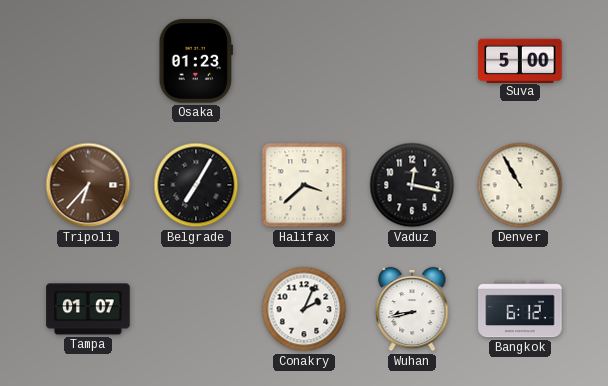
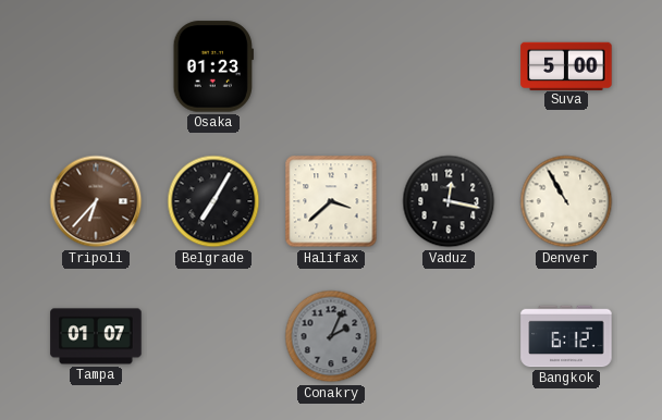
Conakry dial: white -> grey (331, 336)
Wuhan: 8:43 -> none (412, 309)
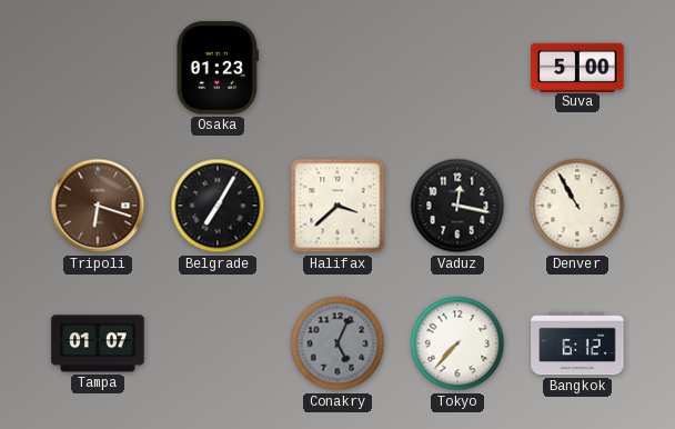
Tripoli: 6:37 -> 6:18 (98, 206)
Conakry: 2:04 -> 5:04 (337, 343)
Tokyo: none -> 7:37 (457, 343)
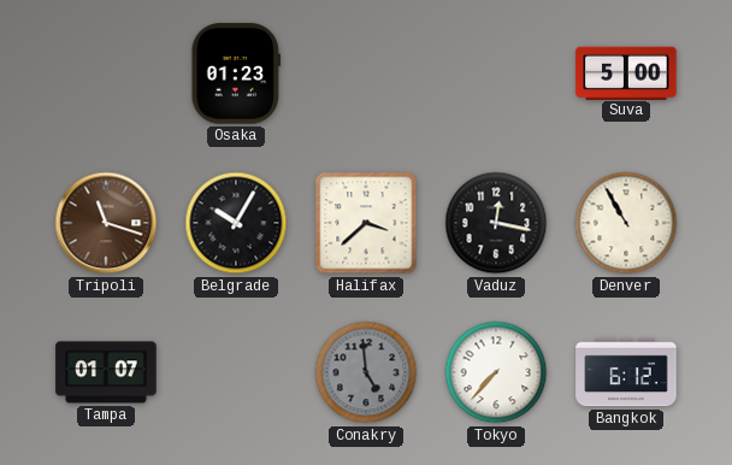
Tripoli: 6:18 -> 11:18 (106, 223)
Belgrade: 7:05 -> 10:05 (236, 223)
Conakry: 5:04 -> 4:59 (366, 372)
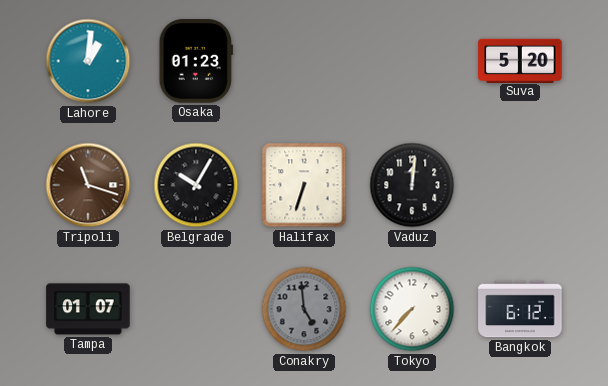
Lahore: none -> 1:01 (88, 61)
Suva: 5:00 -> 5:20 (520, 60)
Halifax: 3:38 -> 6:33 (304, 185)
Vaduz: 12:17 -> 12:01 (412, 185)
Denver: 10:55 -> none (626, 223)
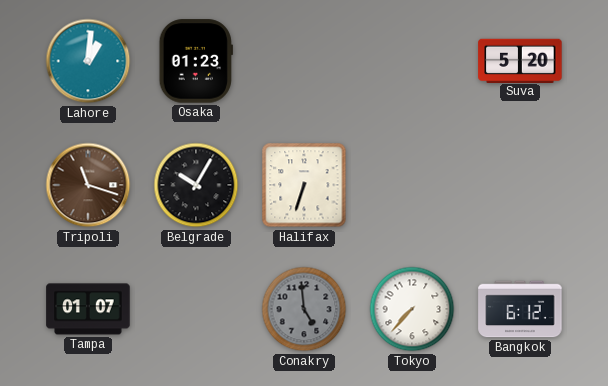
Vaduz: 12:01 -> none (412, 185)
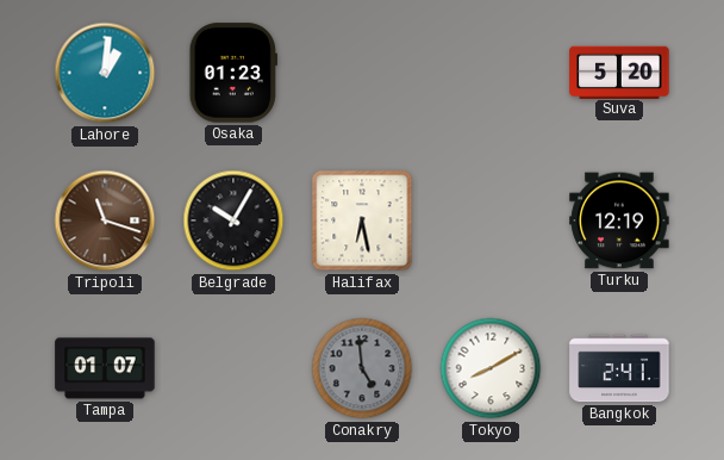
Halifax: 6:33 -> 6:28 (362, 220)
Turku: none -> 12:19 (619, 220)
Tokyo: 7:37 -> 8:10 (491, 368)
Bangkok: 6:12 -> 2:41 (619, 368)
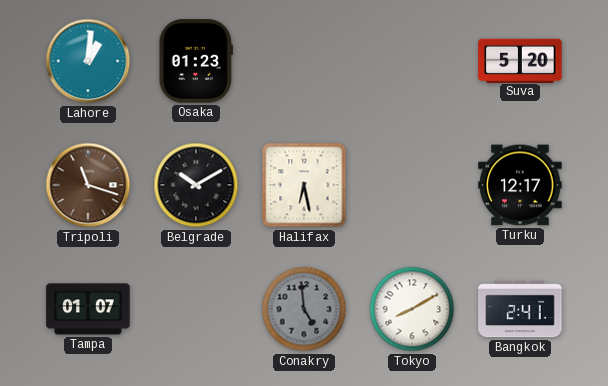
Belgrade: 10:05 -> 10:10 (196, 185)
Turku: 12:19 -> 12:17 (520, 185)
